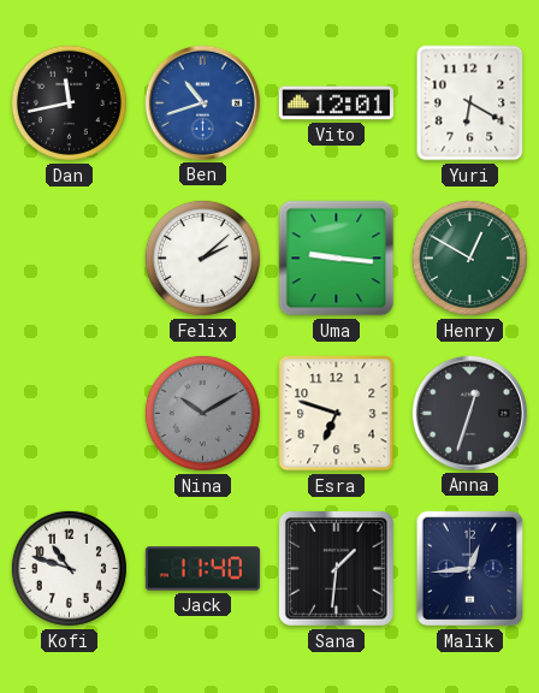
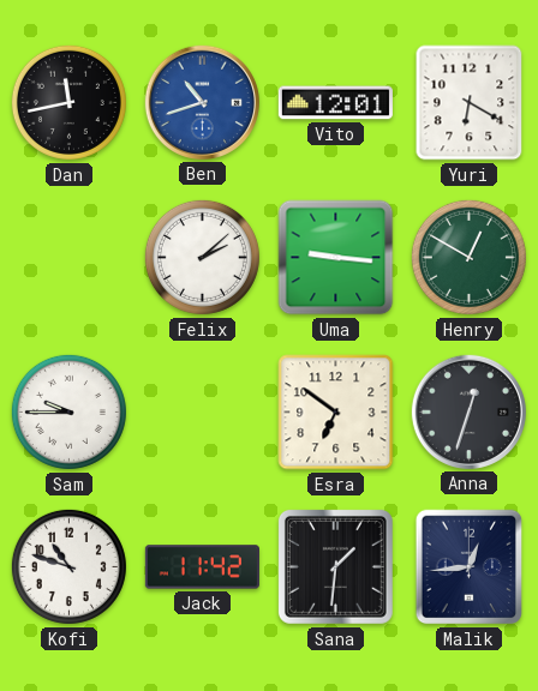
Sam: none -> 9:45 (68, 411)
Nina: 10:10 -> none (202, 413)
Esra: 6:48 -> 6:51 (336, 413)
Jack: 11:40 -> 11:42 (202, 567)
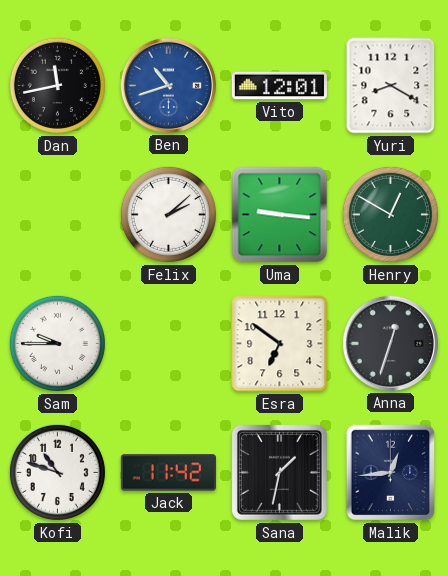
Yuri: 6:20 -> 8:20 (391, 86)
Sana: 1:31 -> 1:32 (279, 472)
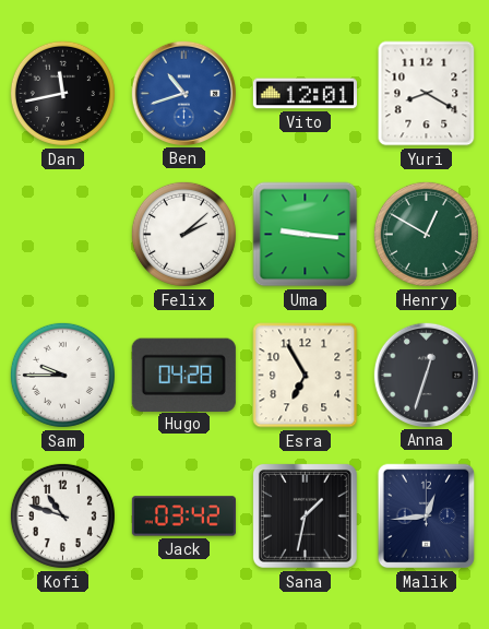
Hugo: none -> 04:28 (183, 375)
Esra: 6:51 -> 6:55 (306, 376)
Jack: 11:42 -> 03:42 (183, 517)
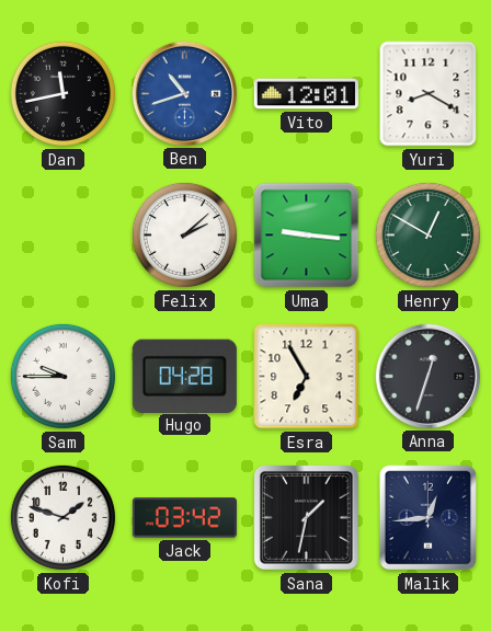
Kofi: 10:48 -> 1:48 (62, 517)
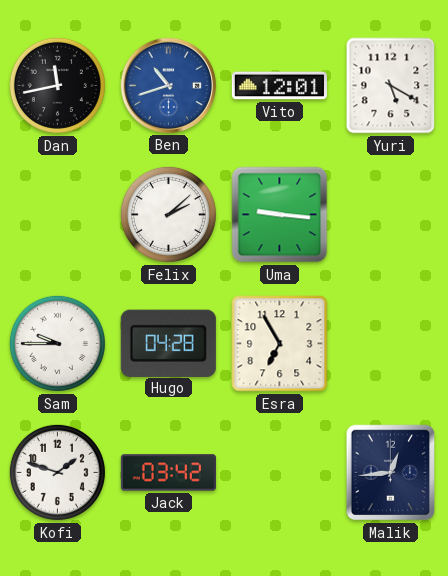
Yuri: 8:20 -> 5:20 (391, 86)
Henry: 12:50 -> none (427, 234)
Anna: 12:33 -> none (427, 376)
Sana: 1:32 -> none (306, 517)
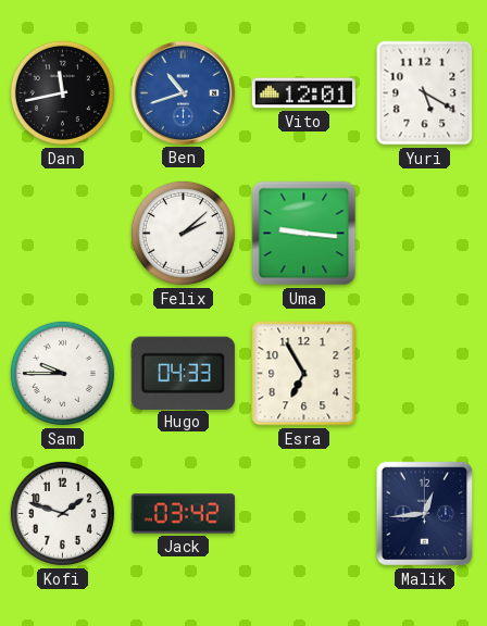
Hugo: 04:28 -> 04:33 (183, 373)
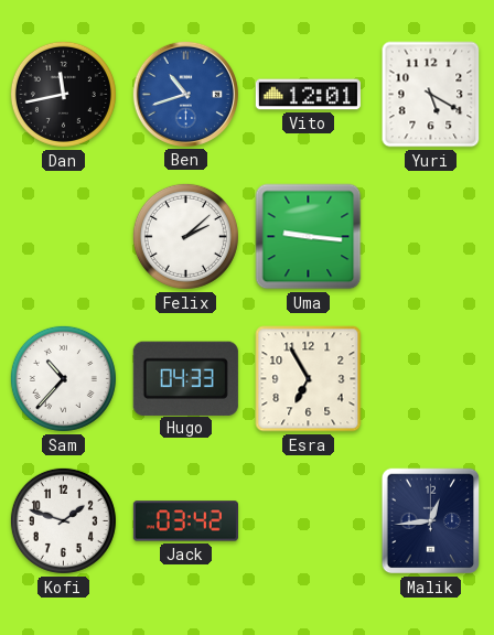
Sam: 9:45 -> 10:37 (63, 378)
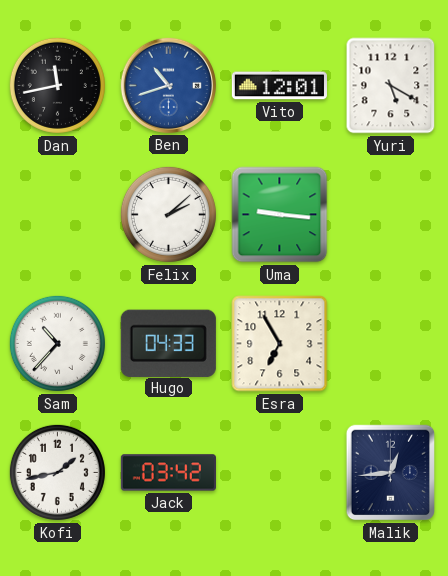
Kofi: 1:48 -> 1:43 (57, 472)
